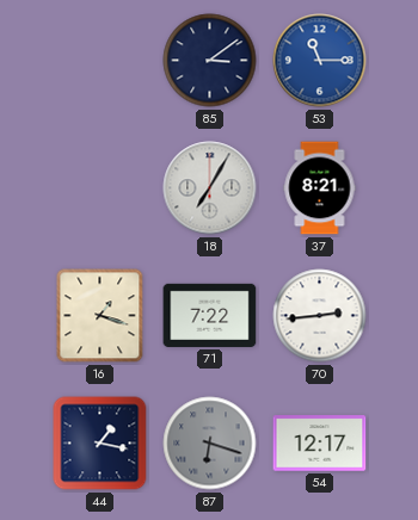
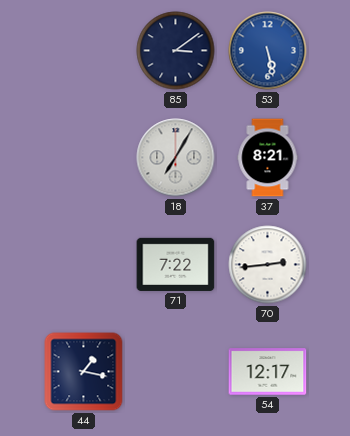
53: 11:15 -> 5:28 (268, 51)
16: 1:18 -> none (100, 316)
87: 6:18 -> none (210, 444)
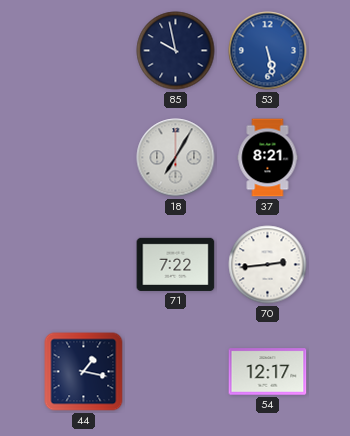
85: 3:09 -> 9:58 (176, 51)
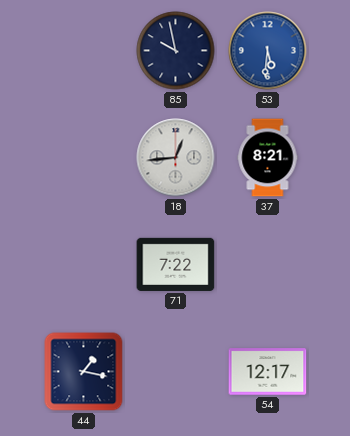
53: 5:28 -> 5:31 (268, 51)
18: 7:05 -> 12:44 (176, 158)
70: 2:44 -> none (268, 265)
